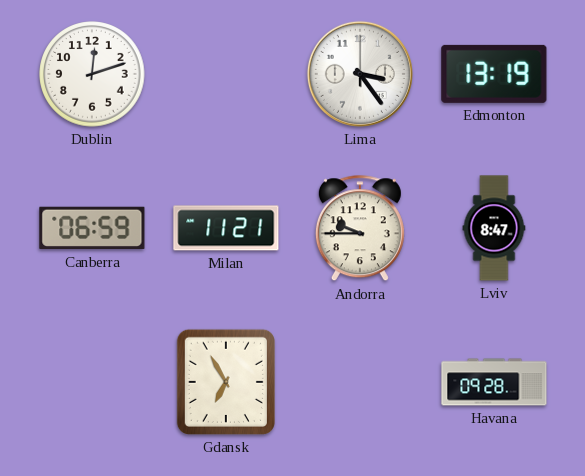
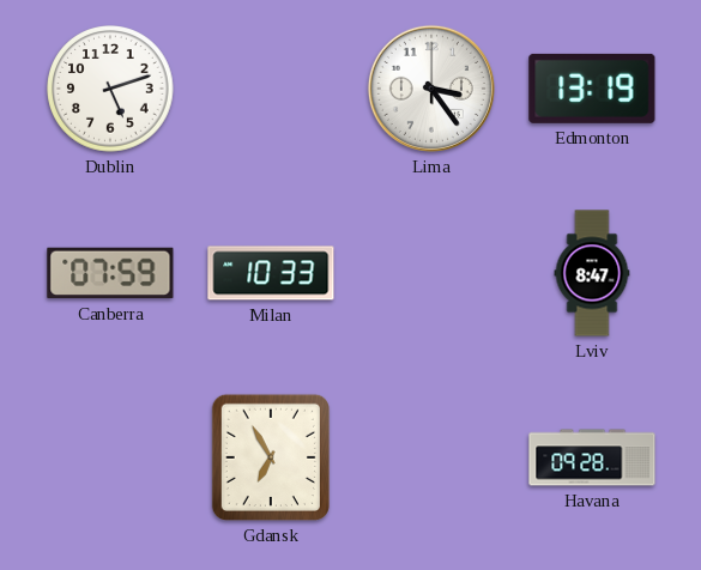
Dublin: 12:12 -> 5:12 (110, 89)
Canberra: 06:59 -> 07:59 (110, 273)
Milan: 11:21 -> 10:33 (271, 273)
Andorra: 9:45 -> none (360, 229)
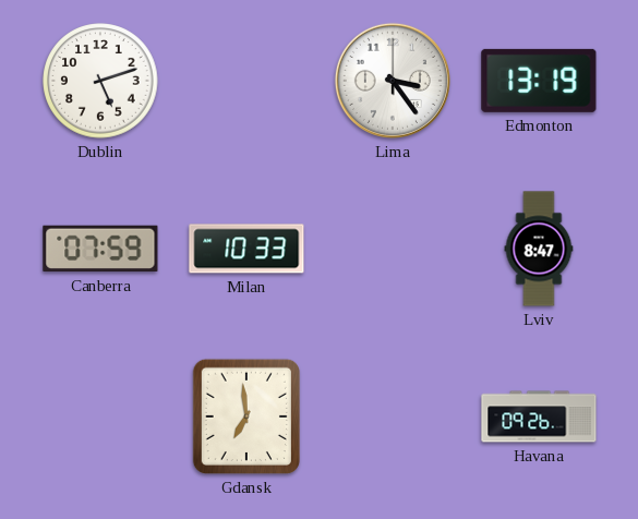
Gdansk: 6:55 -> 6:59 (246, 417)
Havana: 09:28 -> 09:26 (539, 417)
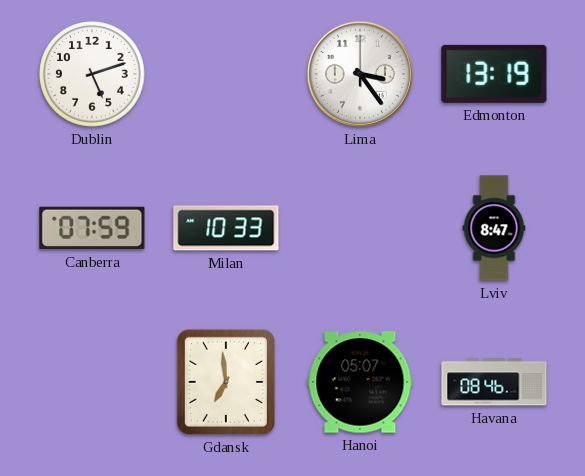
Hanoi: none -> 05:07 (360, 382)
Havana: 09:26 -> 08:46 (494, 382)
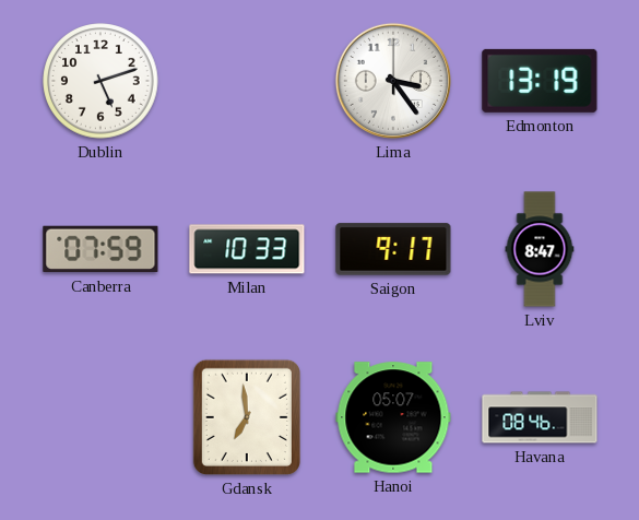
Saigon: none -> 9:17 (393, 249)
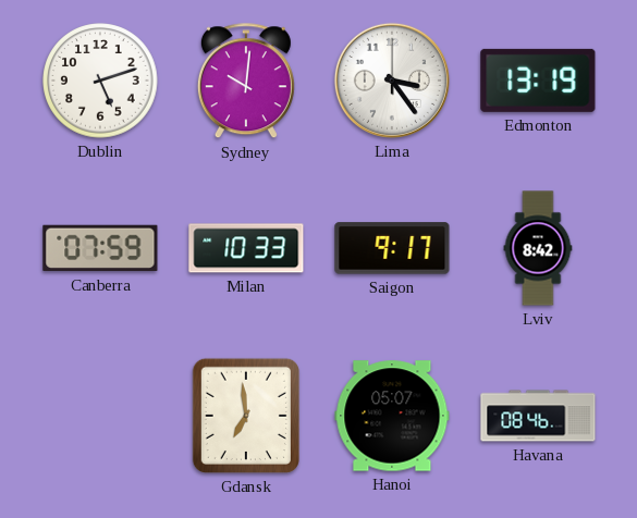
Sydney: none -> 10:01 (246, 82)
Lviv: 8:47 -> 8:42 (538, 248)
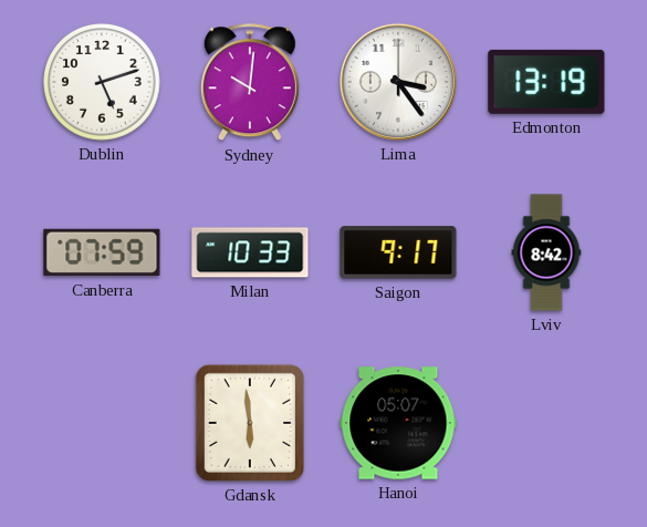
Gdansk: 6:59 -> 5:59 (250, 423)
Havana: 08:46 -> none (538, 416)
